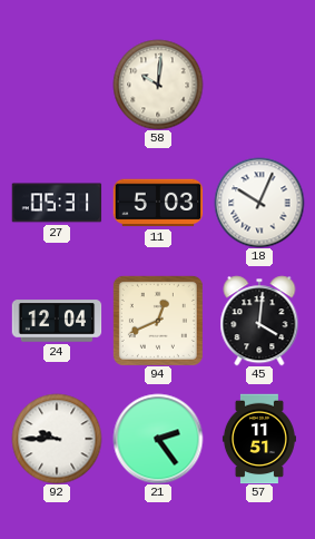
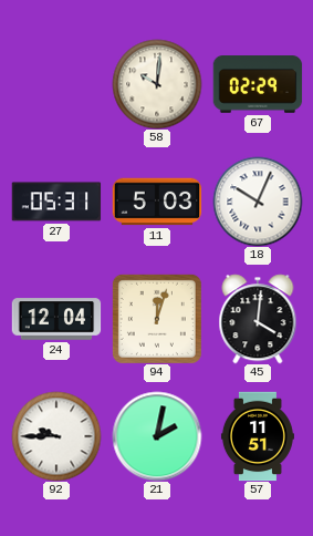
67: none -> 02:29 (258, 85)
94: 12:41 -> 12:03 (157, 319)
21: 2:24 -> 2:02 (157, 436)
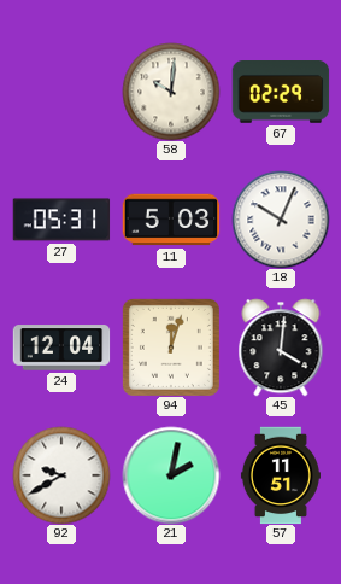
92: 9:45 -> 9:40 (61, 475)
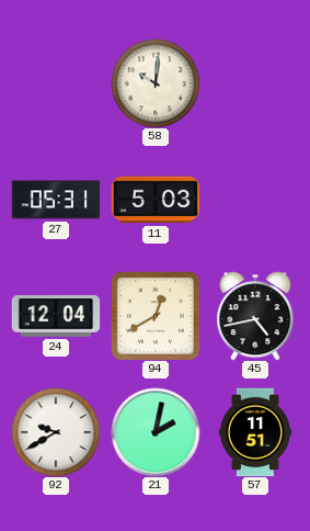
67: 02:29 -> none (281, 93)
18: 10:04 -> none (281, 220)
94: 12:03 -> 12:40 (156, 316)
45: 4:01 -> 4:43 (255, 316)
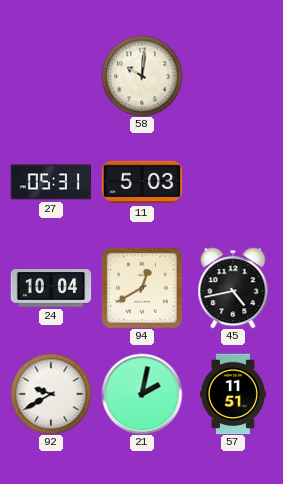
24: 12:04 -> 10:04 (51, 288)
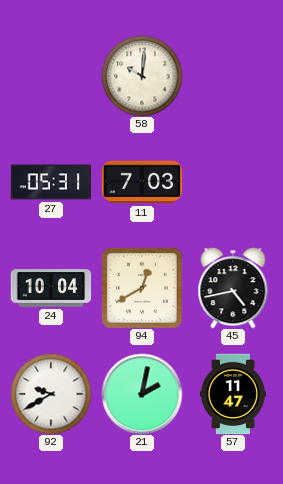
11: 5:03 -> 7:03 (142, 182)
57: 11:51 -> 11:47 (233, 394)
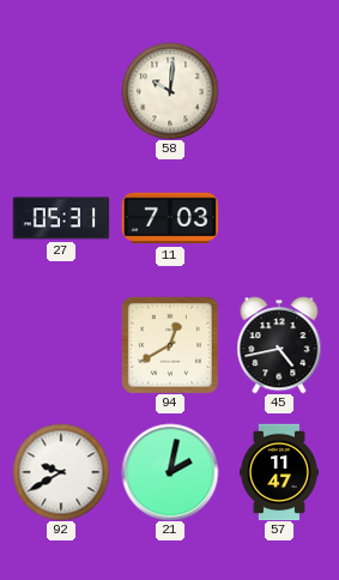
24: 10:04 -> none (51, 288)
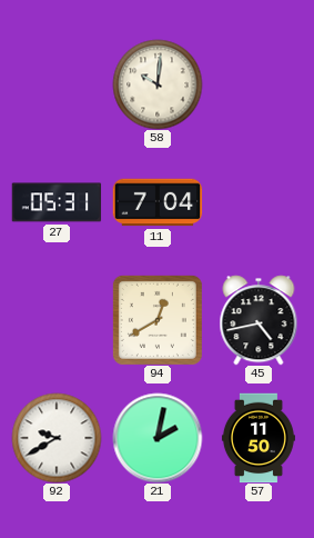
11: 7:03 -> 7:04 (158, 202)
57: 11:47 -> 11:50 (259, 438)
